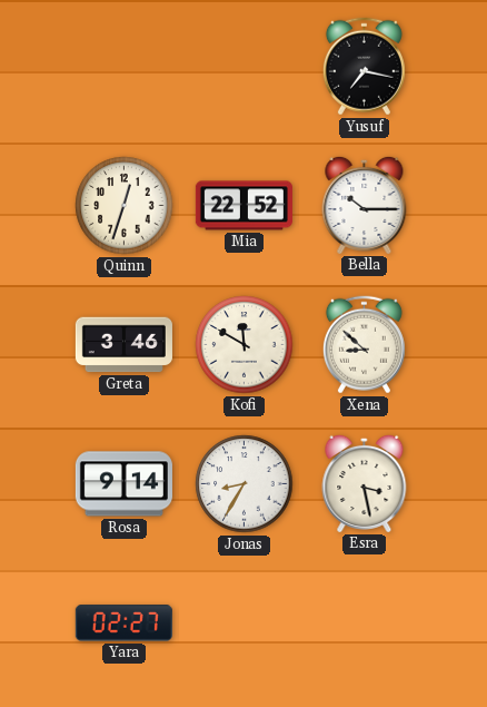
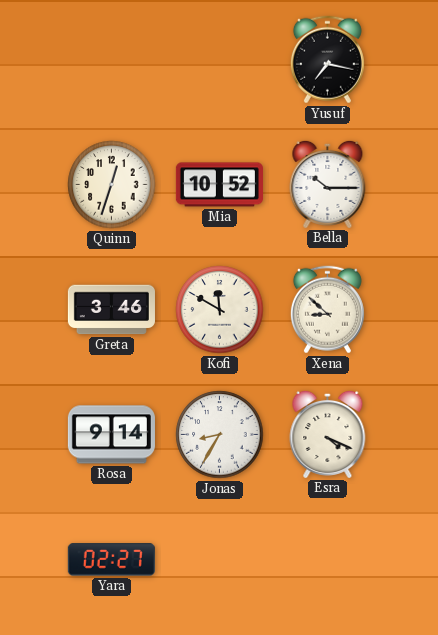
Mia: 22:52 -> 10:52 (219, 185)
Esra: 3:28 -> 4:19 (328, 434)
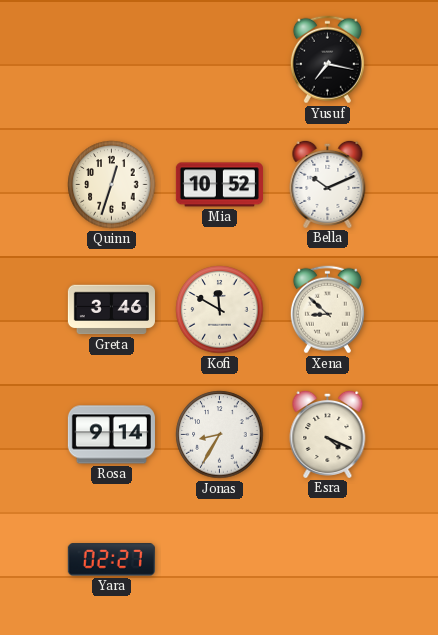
Bella: 10:15 -> 10:11 (328, 184)
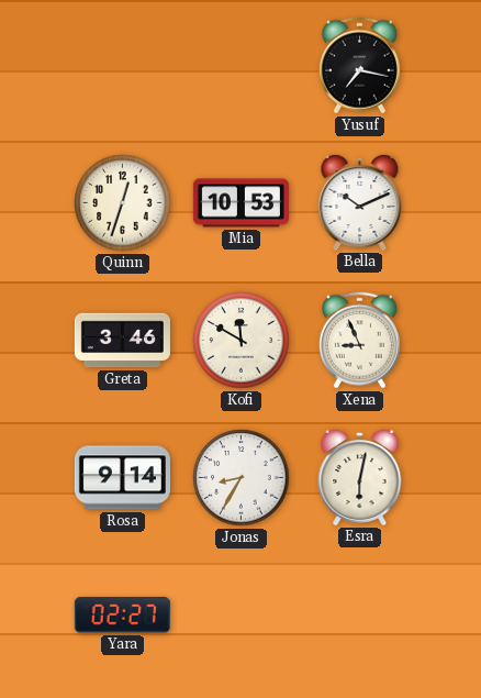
Mia: 10:52 -> 10:53 (240, 203)
Xena: 8:52 -> 8:56 (359, 341)
Esra: 4:19 -> 6:02 (360, 477)
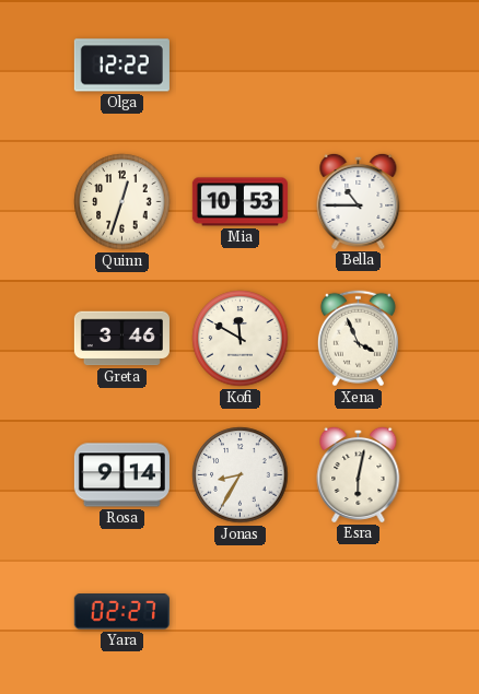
Olga: none -> 12:22 (121, 66)
Yusuf: 7:17 -> none (359, 66)
Bella: 10:11 -> 10:45 (359, 201)
Xena: 8:56 -> 3:56 (358, 339)
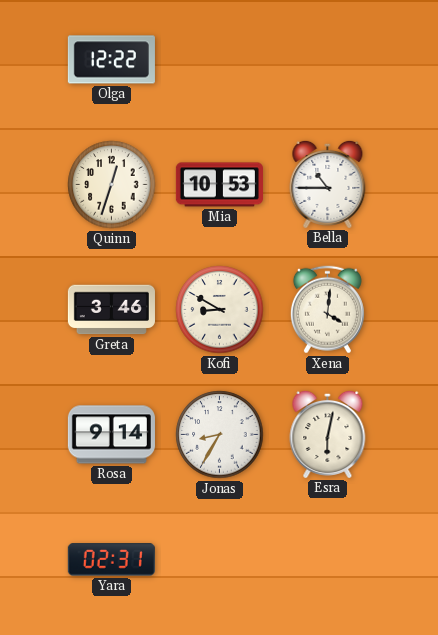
Kofi: 11:50 -> 8:50 (220, 310)
Xena: 3:56 -> 4:01 (327, 310)
Yara: 02:27 -> 02:31 (111, 560)
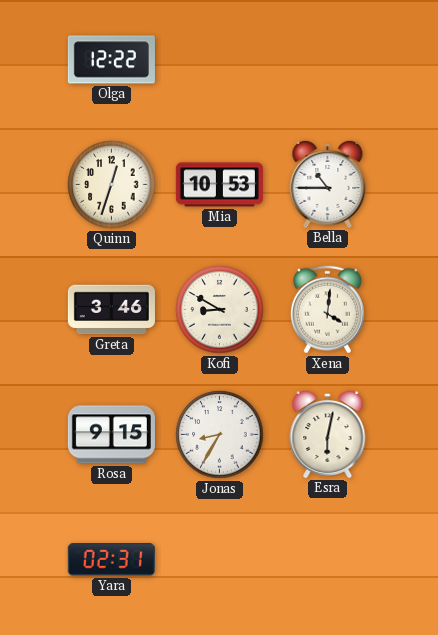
Rosa: 9:14 -> 9:15 (111, 435)
